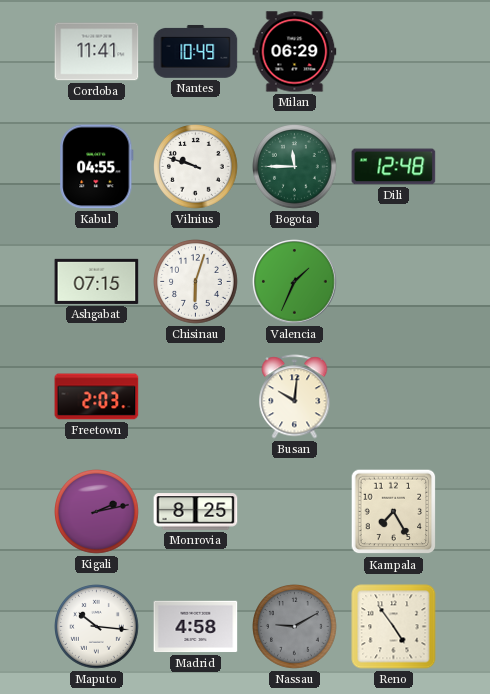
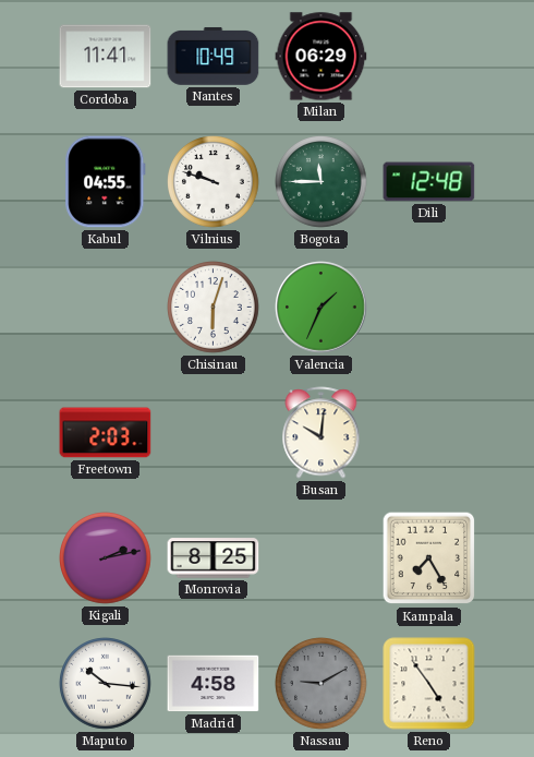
Ashgabat: 07:15 -> none (97, 281)
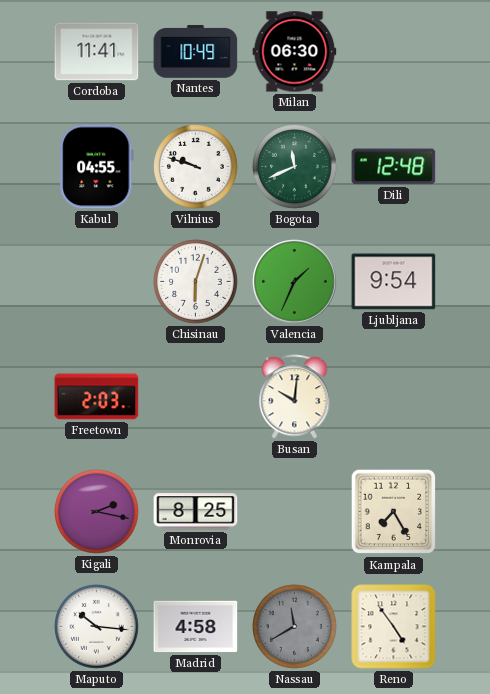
Milan: 06:29 -> 06:30 (295, 52)
Bogota: 11:45 -> 11:41 (295, 167)
Ljubljana: none -> 9:54 (394, 282)
Kigali: 2:13 -> 2:17 (97, 512)
Nassau: 9:10 -> 11:40 (295, 627)
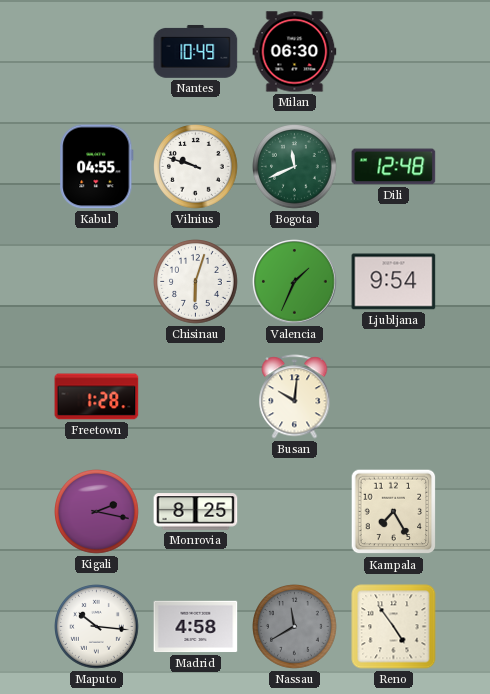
Cordoba: 11:41 -> none (97, 52)
Freetown: 2:03 -> 1:28 (97, 397)
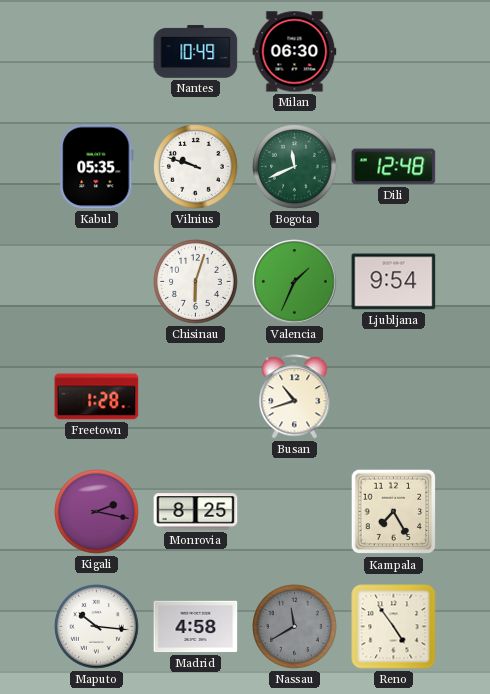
Kabul: 04:55 -> 05:35 (97, 167)
Busan: 10:01 -> 10:42 (295, 397)
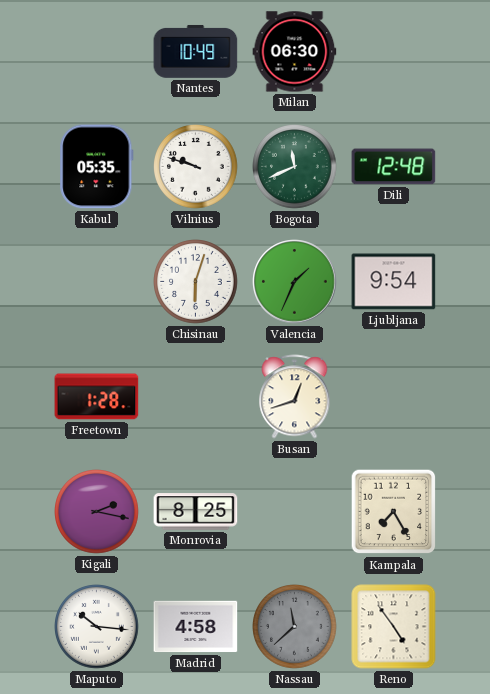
Busan: 10:42 -> 12:42 (295, 397)
Nassau: 11:40 -> 11:38 (295, 627)
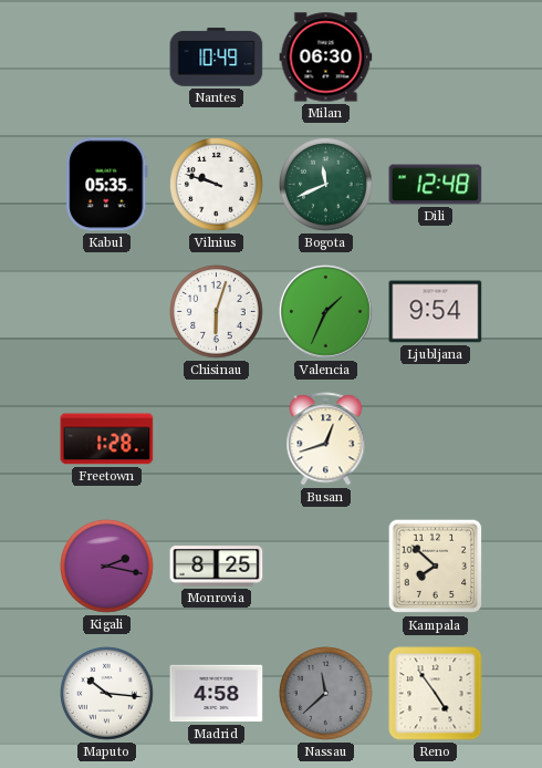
Kampala: 7:25 -> 7:52 (436, 567)
